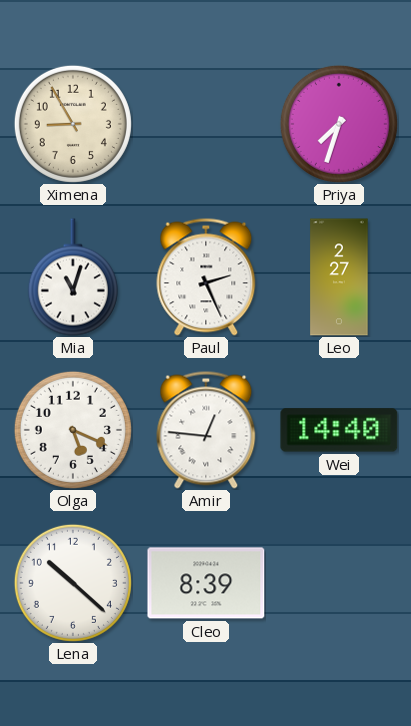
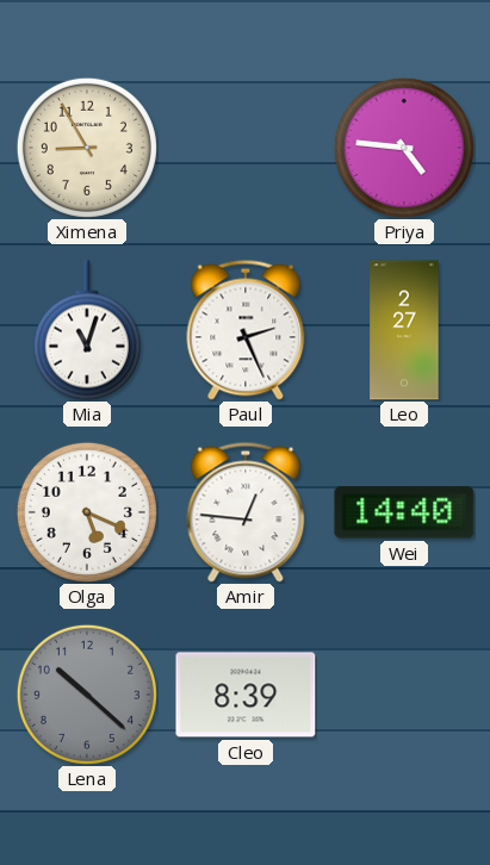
Priya: 7:33 -> 4:46 (404, 148)
Lena dial: white -> grey (87, 695)
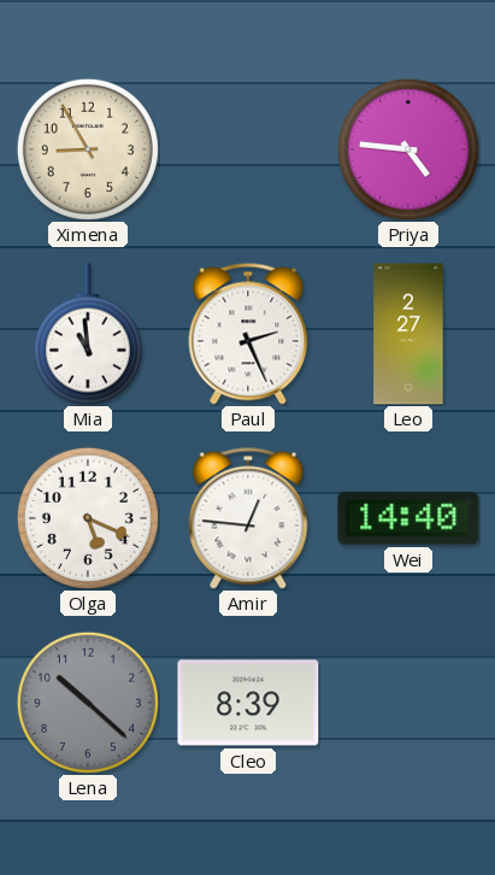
Mia: 11:03 -> 10:59 (88, 334)
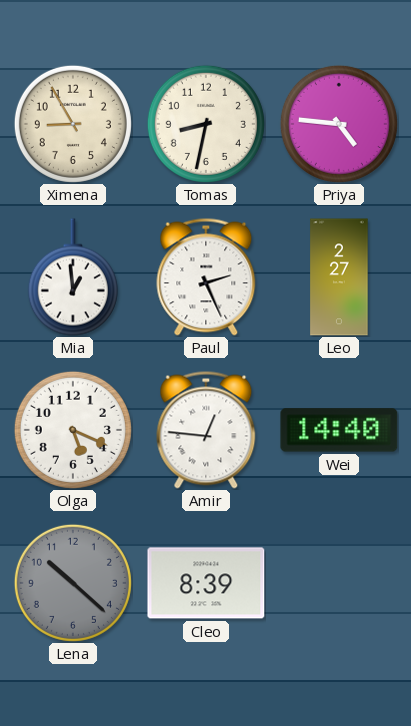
Tomas: none -> 8:32 (206, 124)
Mia: 10:59 -> 12:59 (73, 277)
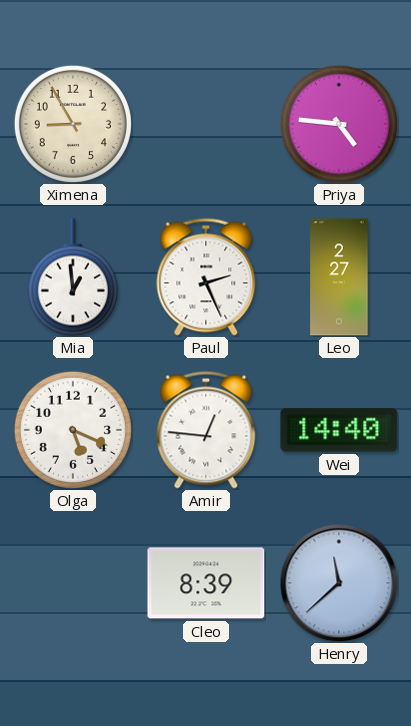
Tomas: 8:32 -> none (206, 124)
Lena: 10:22 -> none (73, 583)
Henry: none -> 11:38 (339, 583)
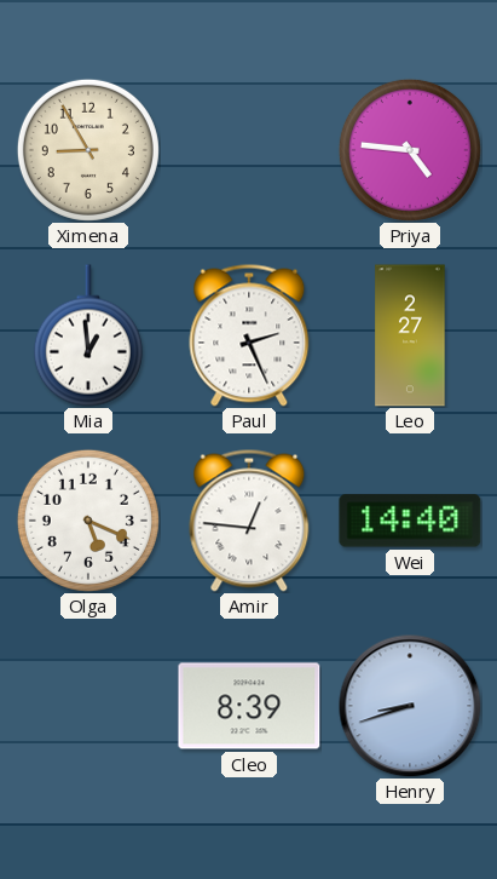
Henry: 11:38 -> 8:42 (410, 706)
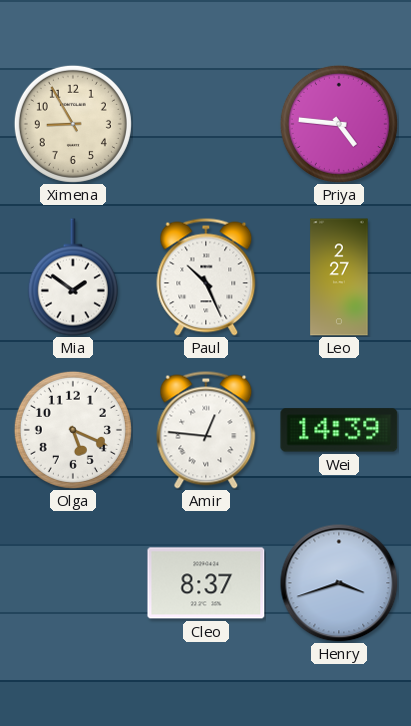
Mia: 12:59 -> 1:51 (73, 277)
Paul: 2:26 -> 10:26 (206, 277)
Wei: 14:40 -> 14:39 (339, 430)
Cleo: 8:39 -> 8:37 (206, 583)
Henry: 8:42 -> 3:42 (339, 583)
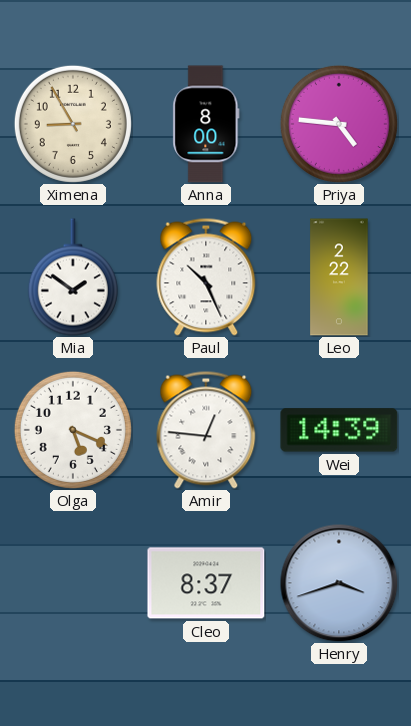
Anna: none -> 8:00 (206, 124)
Leo: 2:27 -> 2:22 (339, 277)
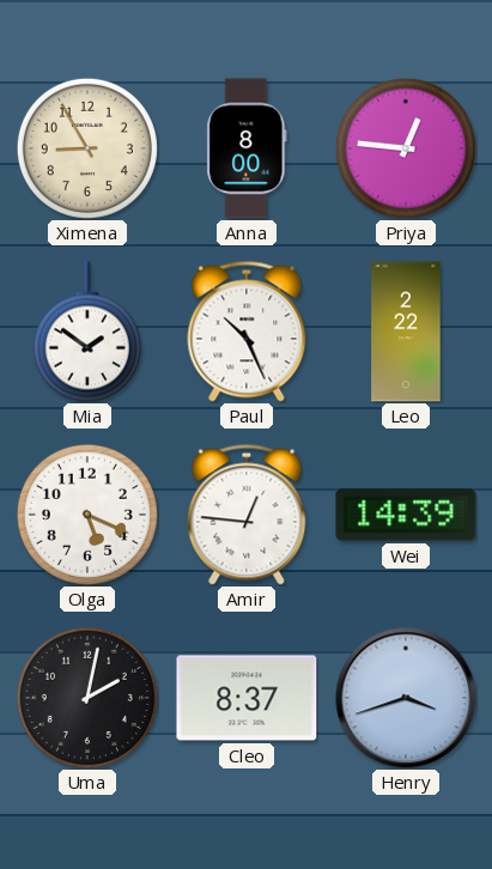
Priya: 4:46 -> 12:46 (406, 148)
Uma: none -> 2:02 (87, 698)
